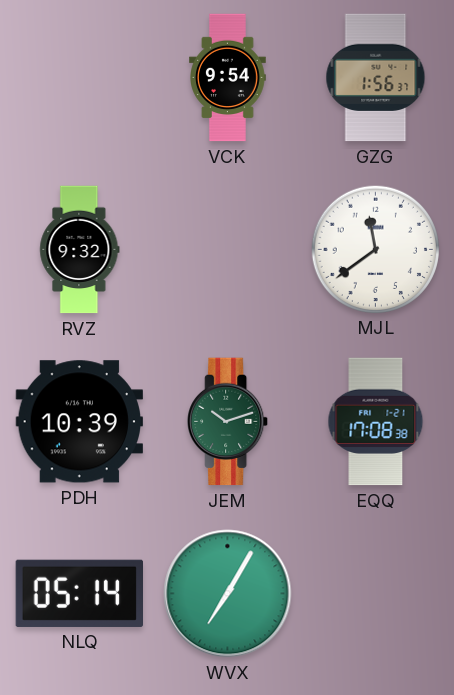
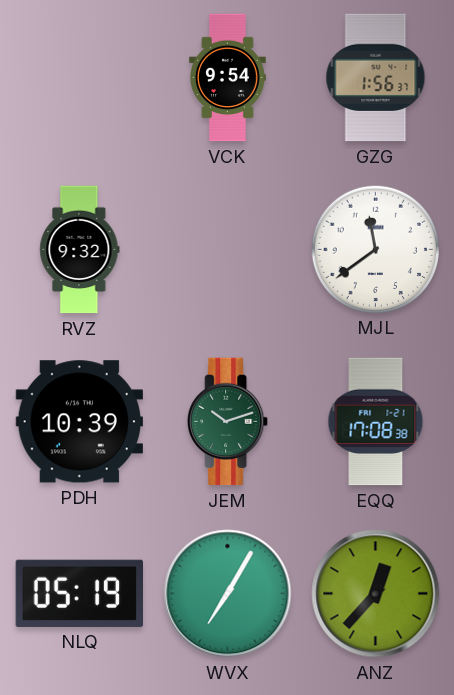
NLQ: 05:14 -> 05:19 (79, 593)
ANZ: none -> 12:37 (376, 594)
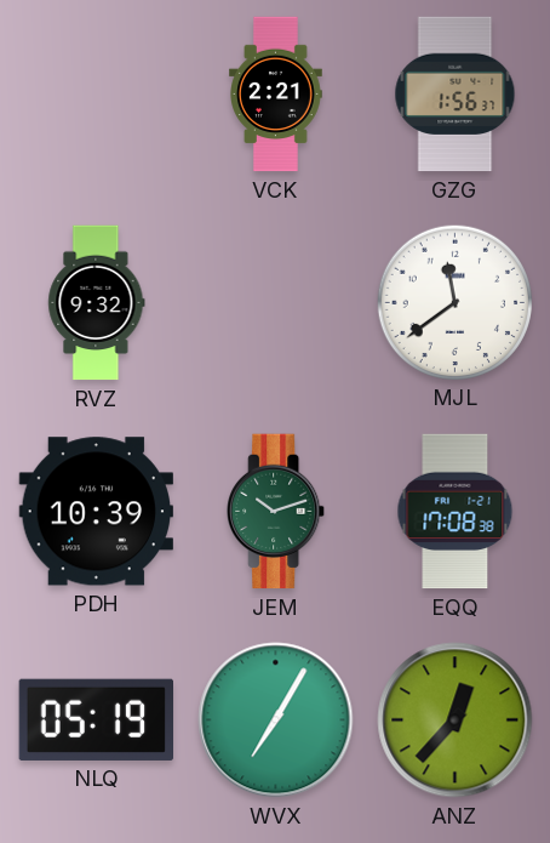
VCK: 9:54 -> 2:21 (276, 95)
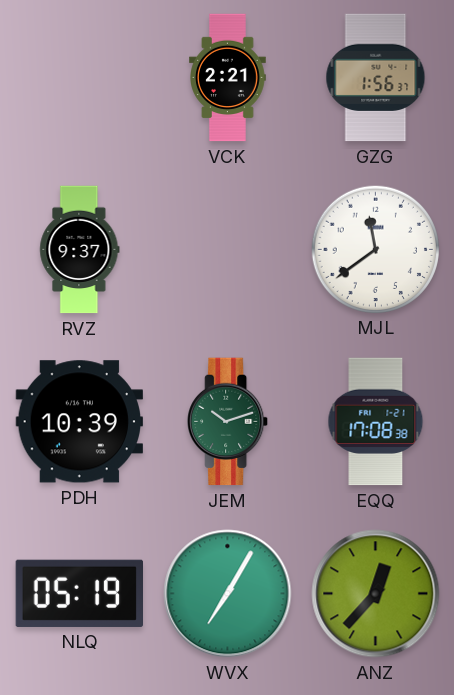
RVZ: 9:32 -> 9:37 (80, 250)
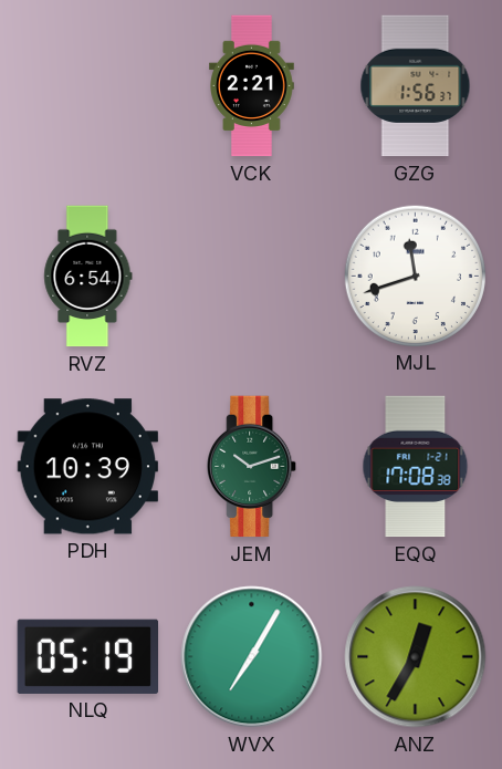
RVZ: 9:37 -> 6:54 (88, 277)
MJL: 11:39 -> 11:42 (415, 276)
ANZ: 12:37 -> 12:35 (416, 657)
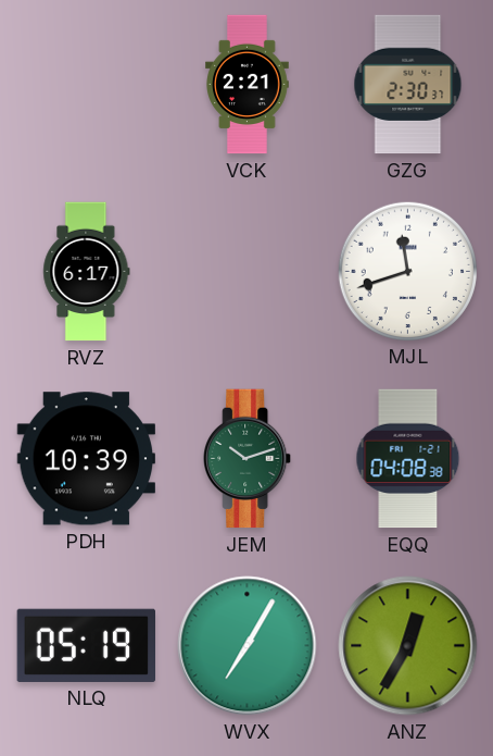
GZG: 1:56 -> 2:30 (408, 85)
RVZ: 6:54 -> 6:17 (87, 272)
EQQ: 17:08 -> 04:08 (408, 459)
